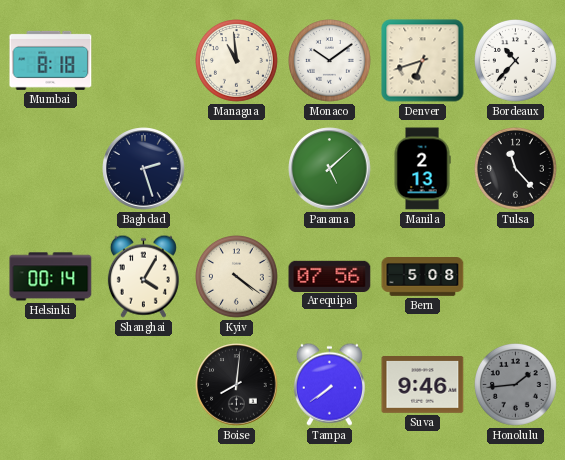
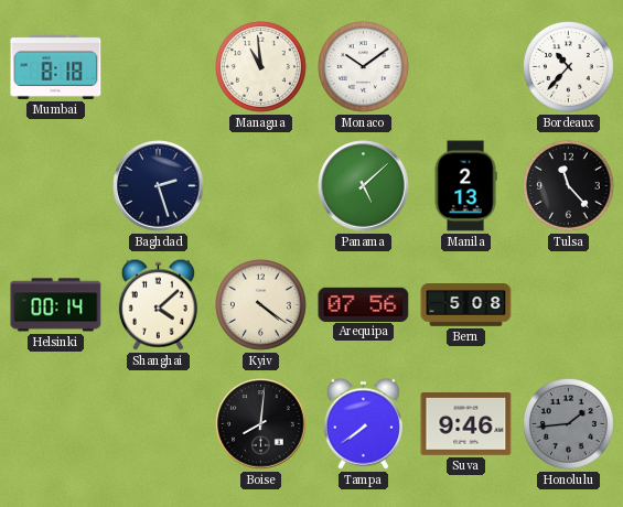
Denver: 6:42 -> none (423, 61)
Shanghai: 4:05 -> 4:08 (158, 304)
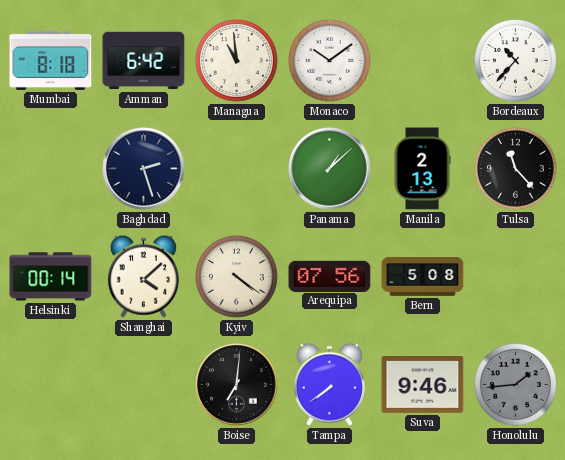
Amman: none -> 6:42 (144, 61)
Panama: 5:08 -> 1:08 (330, 169)
Boise: 8:01 -> 7:01 (237, 385)
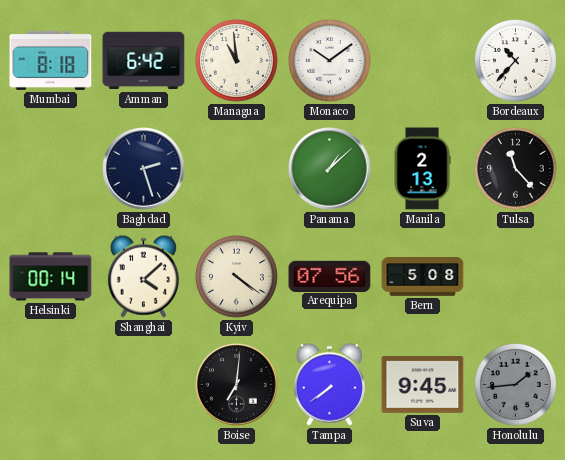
Suva: 9:46 -> 9:45 (423, 385)
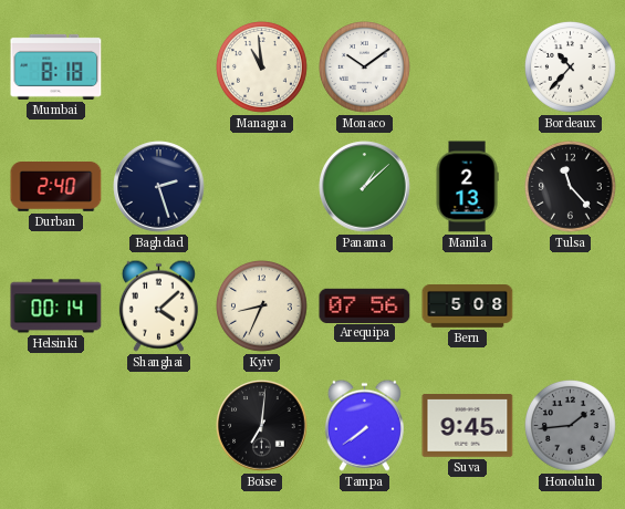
Amman: 6:42 -> none (144, 61)
Durban: none -> 2:40 (56, 187)
Kyiv: 4:21 -> 8:34 (262, 307)
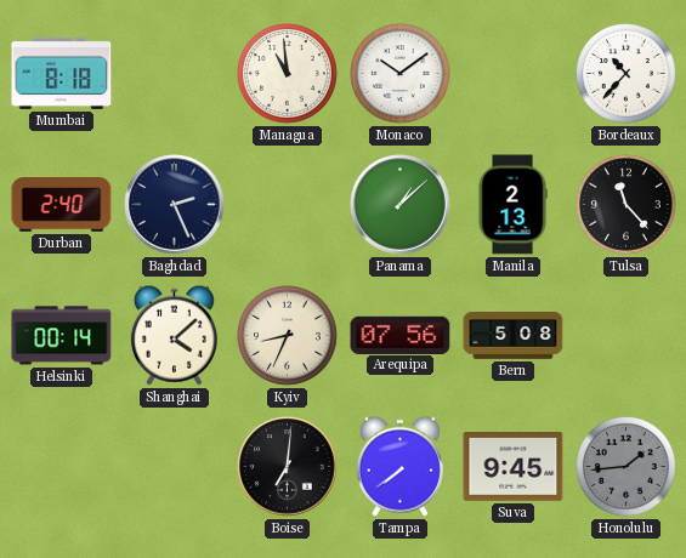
Baghdad: 2:27 -> 2:26 (175, 205)
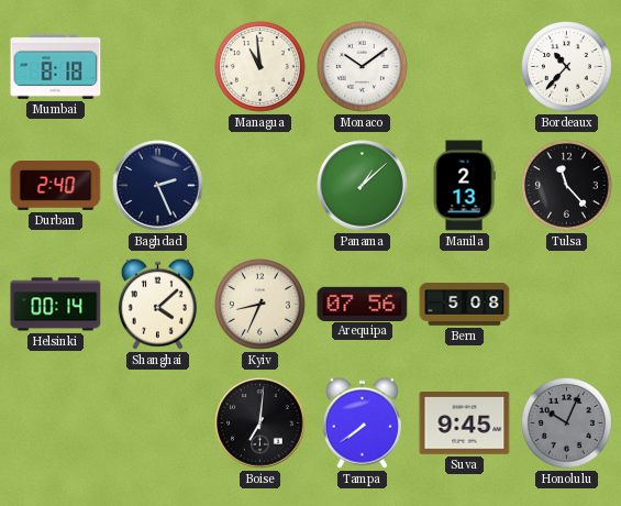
Honolulu: 1:44 -> 10:04 (567, 424)
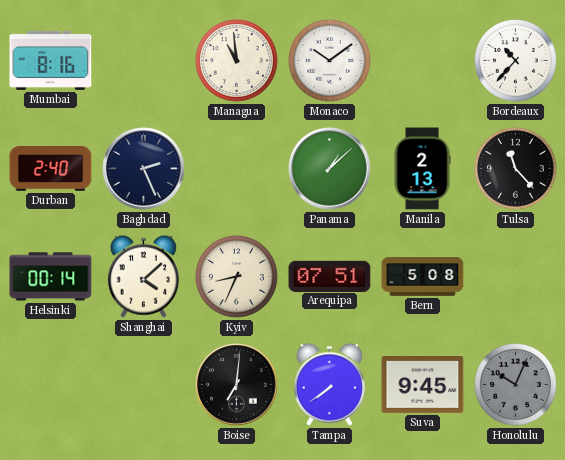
Mumbai: 8:18 -> 8:16 (51, 60)
Arequipa: 07:56 -> 07:51 (330, 276)
